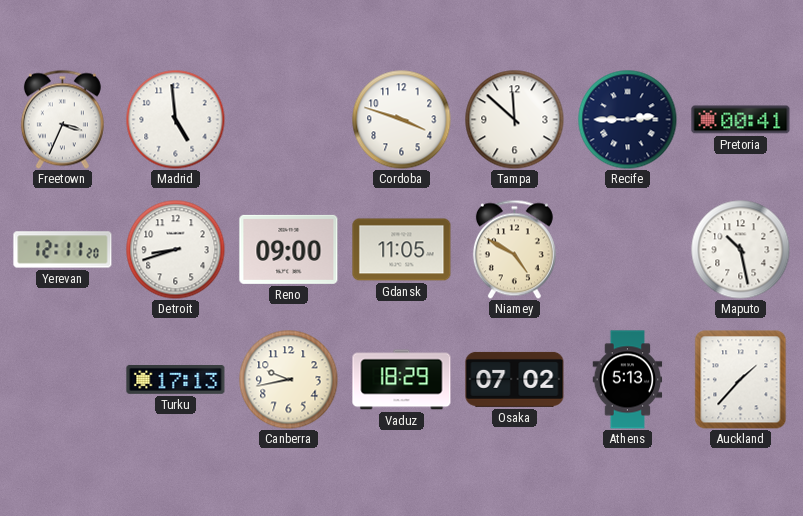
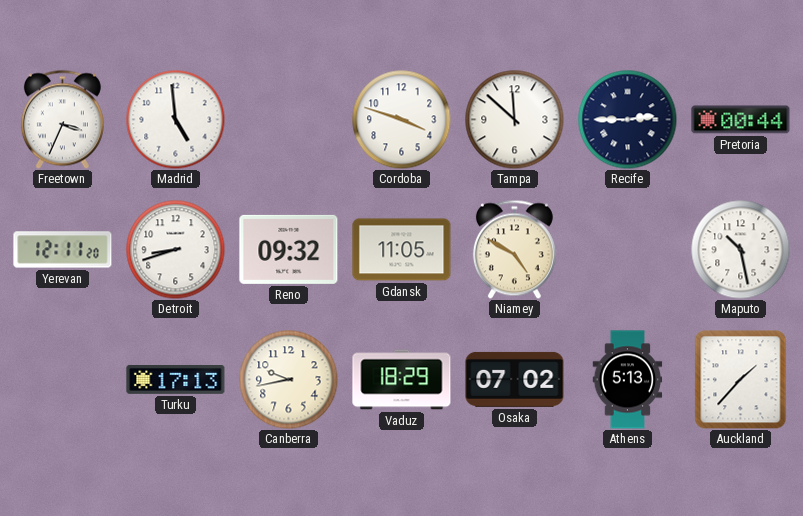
Pretoria: 00:41 -> 00:44 (741, 120)
Reno: 09:00 -> 09:32 (289, 249)
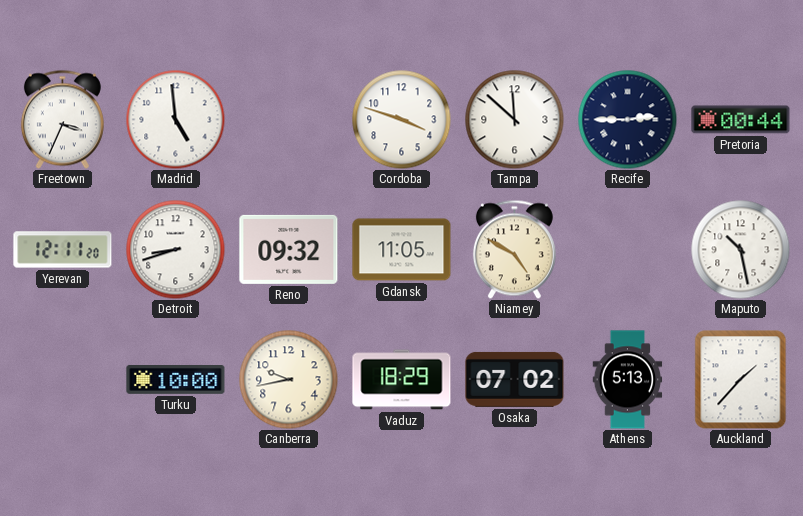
Turku: 17:13 -> 10:00 (176, 380)
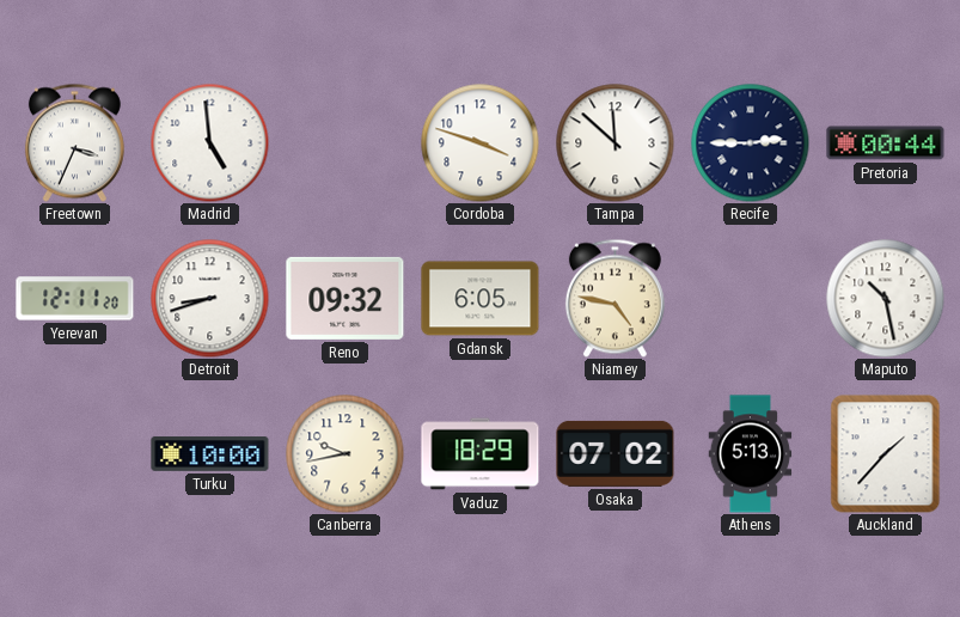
Gdansk: 11:05 -> 6:05 (481, 299)
Niamey: 4:50 -> 4:47 (614, 298)
